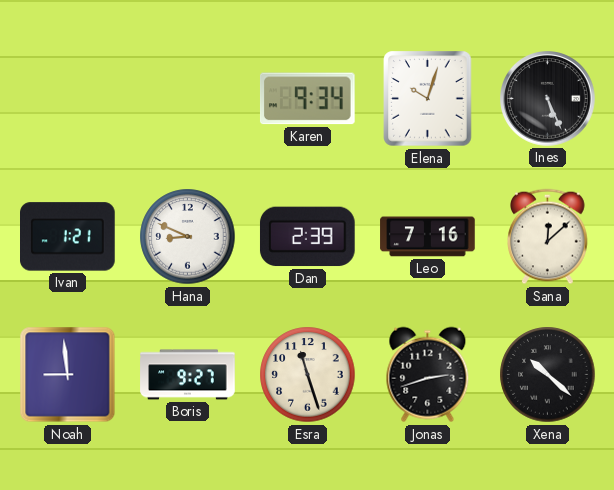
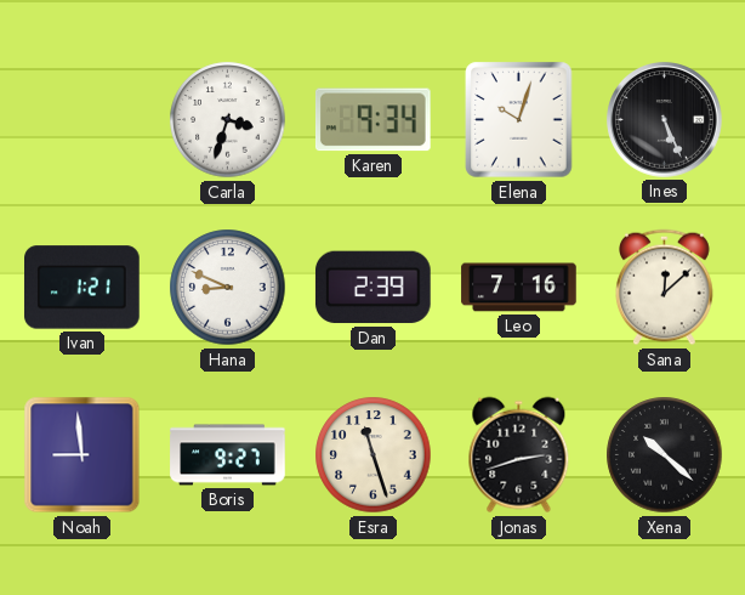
Carla: none -> 3:33 (228, 120)
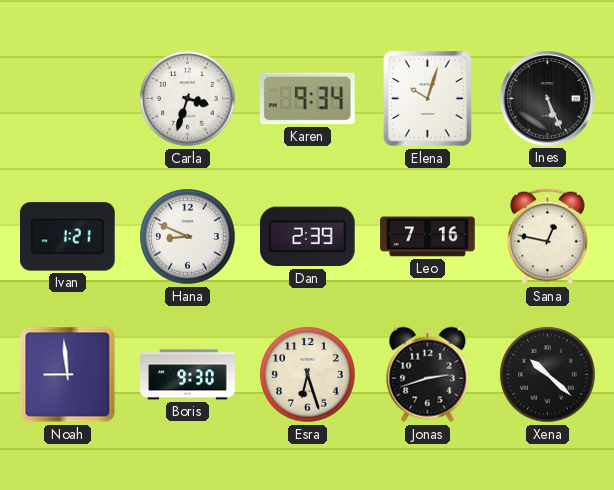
Sana: 12:08 -> 12:47 (548, 237)
Boris: 9:27 -> 9:30 (188, 375)
Esra: 11:27 -> 6:27 (308, 375)
